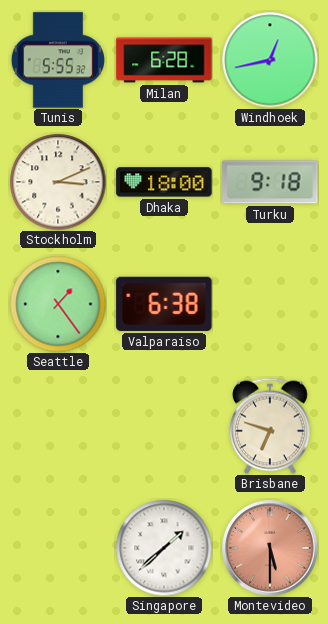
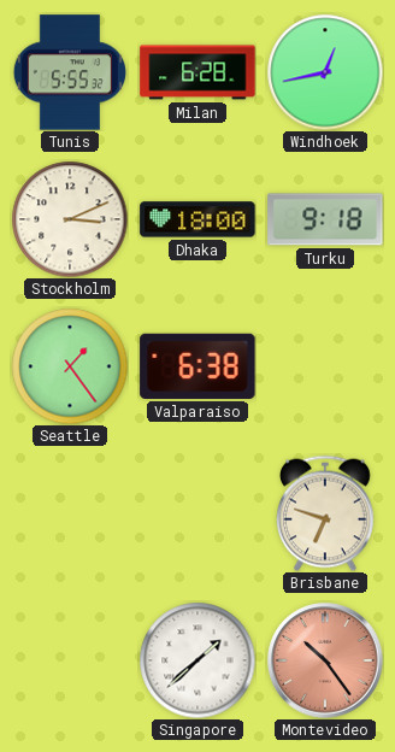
Montevideo: 5:30 -> 10:24 (325, 660)
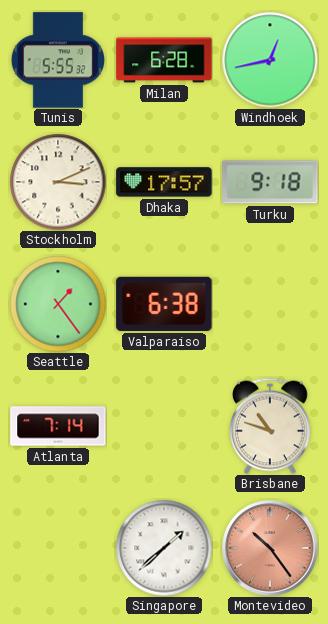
Dhaka: 18:00 -> 17:57 (164, 182)
Atlanta: none -> 7:14 (58, 426)
Brisbane: 6:48 -> 10:48 (271, 426)
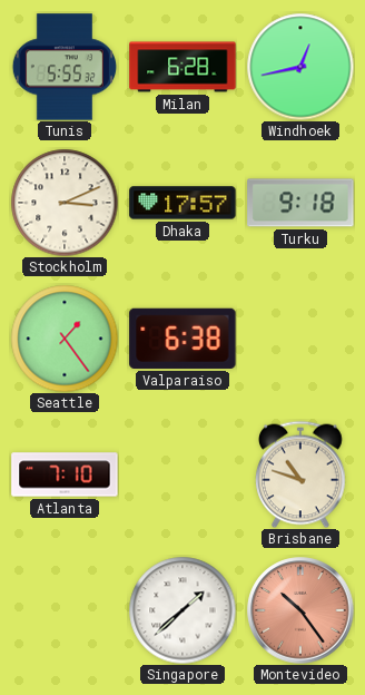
Atlanta: 7:14 -> 7:10 (65, 474)
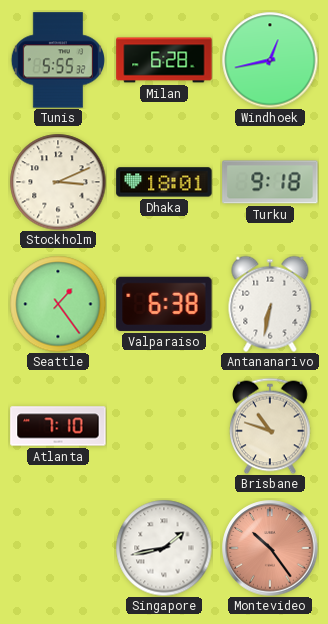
Dhaka: 17:57 -> 18:01 (164, 182)
Antananarivo: none -> 6:32 (270, 304)
Singapore: 1:38 -> 1:43 (164, 548)
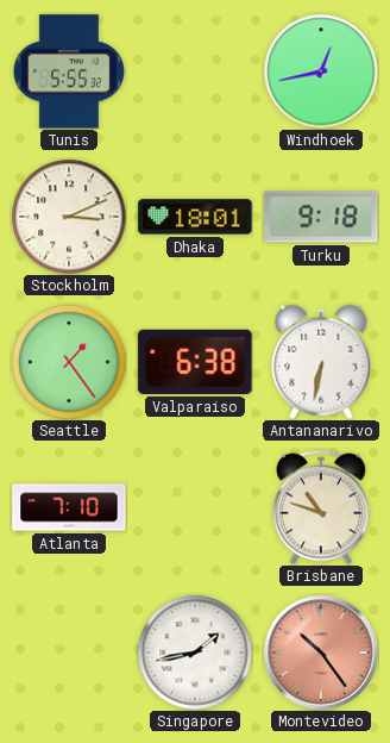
Milan: 6:28 -> none (164, 60)
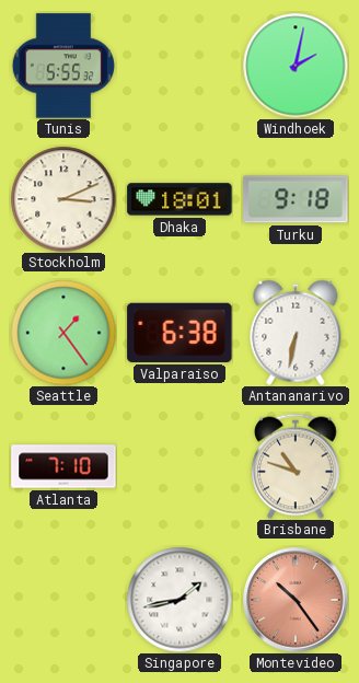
Windhoek: 12:43 -> 2:02 (296, 66)
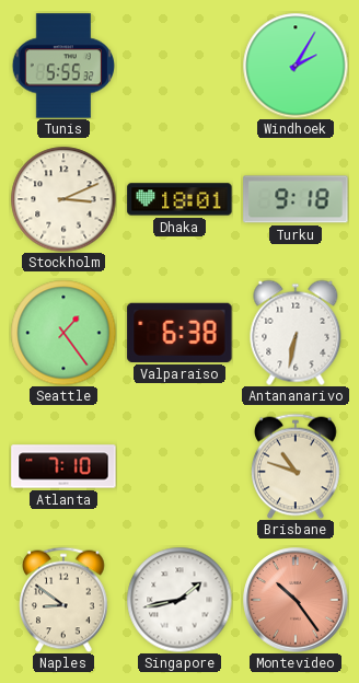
Windhoek: 2:02 -> 2:05 (296, 66)
Naples: none -> 8:51 (65, 600)
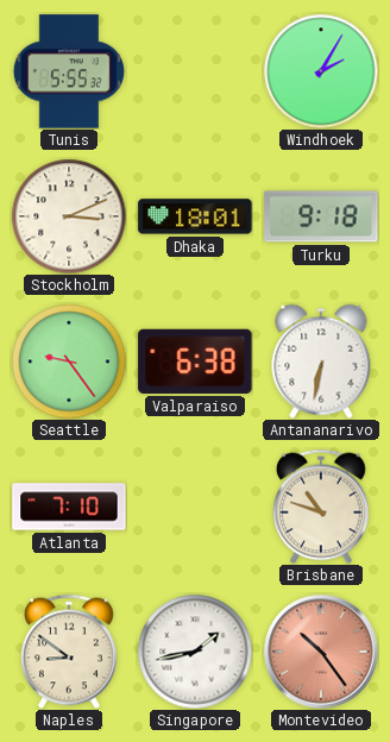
Seattle: 1:24 -> 9:24 (69, 361)
